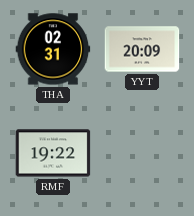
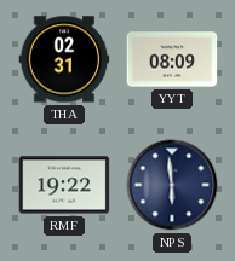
YYT: 20:09 -> 08:09 (172, 59)
NPS: none -> 5:59 (172, 185)
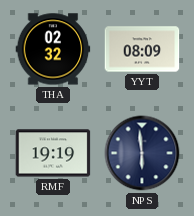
THA: 02:31 -> 02:32 (53, 49)
RMF: 19:22 -> 19:19 (53, 153)
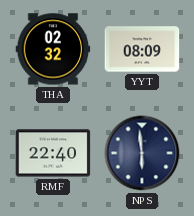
RMF: 19:19 -> 22:40 (53, 153)
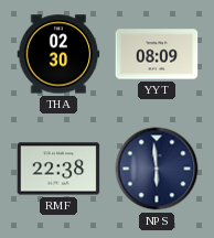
THA: 02:32 -> 02:30 (58, 54)
RMF: 22:40 -> 22:38 (58, 169)
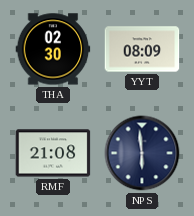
RMF: 22:38 -> 21:08 (53, 153)
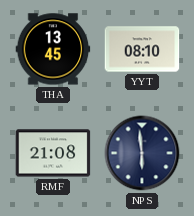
THA: 02:30 -> 13:45 (53, 49)
YYT: 08:09 -> 08:10 (142, 49)
